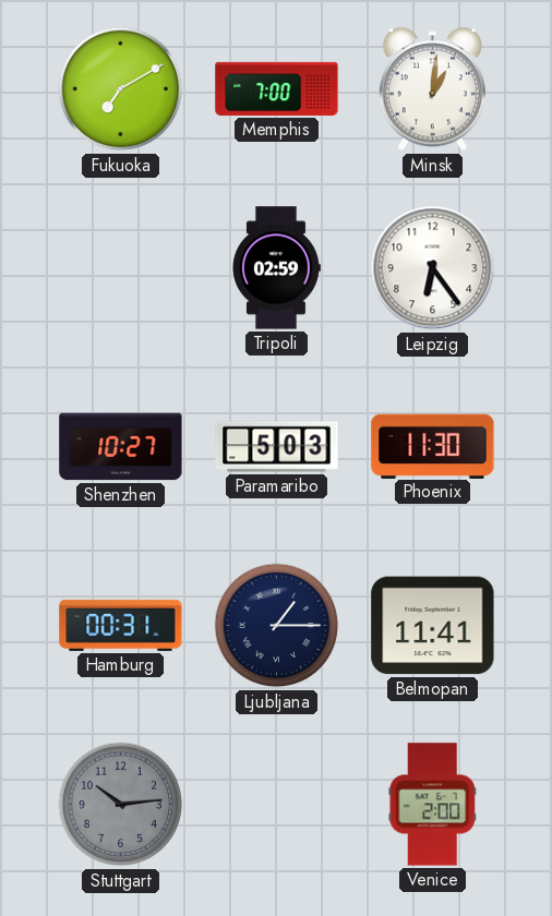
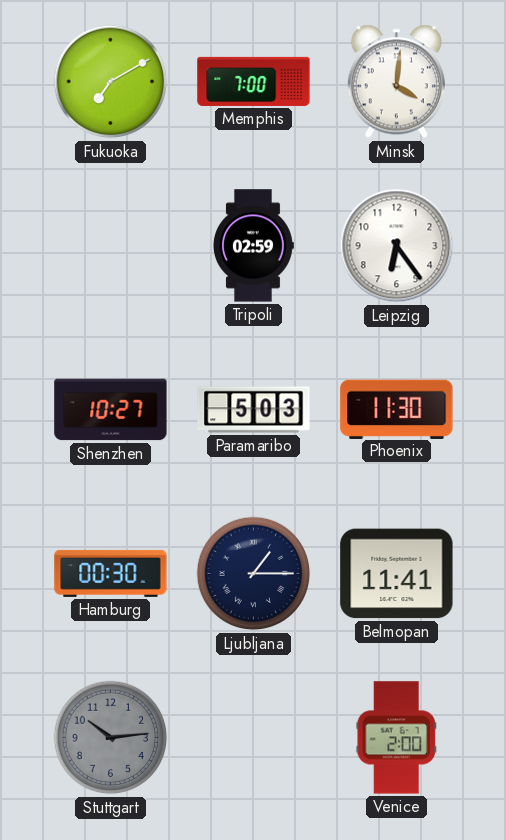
Minsk: 1:01 -> 4:01 (396, 82)
Hamburg: 00:31 -> 00:30 (111, 573)
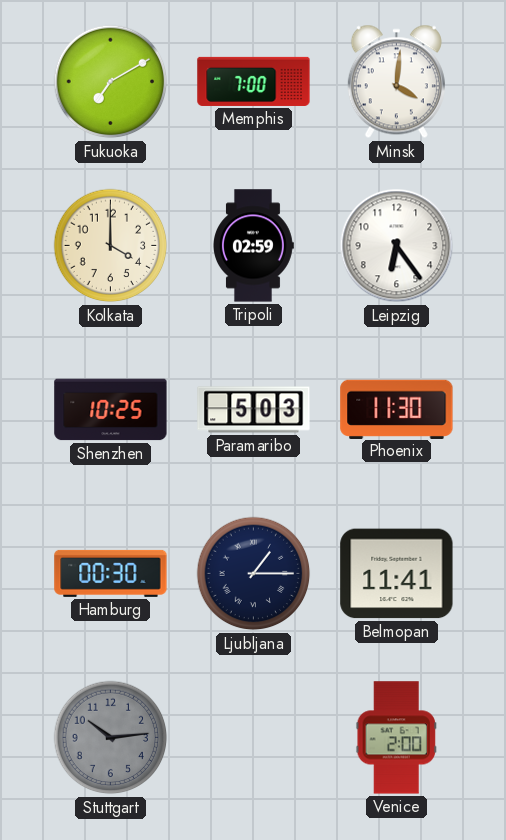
Kolkata: none -> 4:00 (111, 246)
Shenzhen: 10:27 -> 10:25 (111, 410)
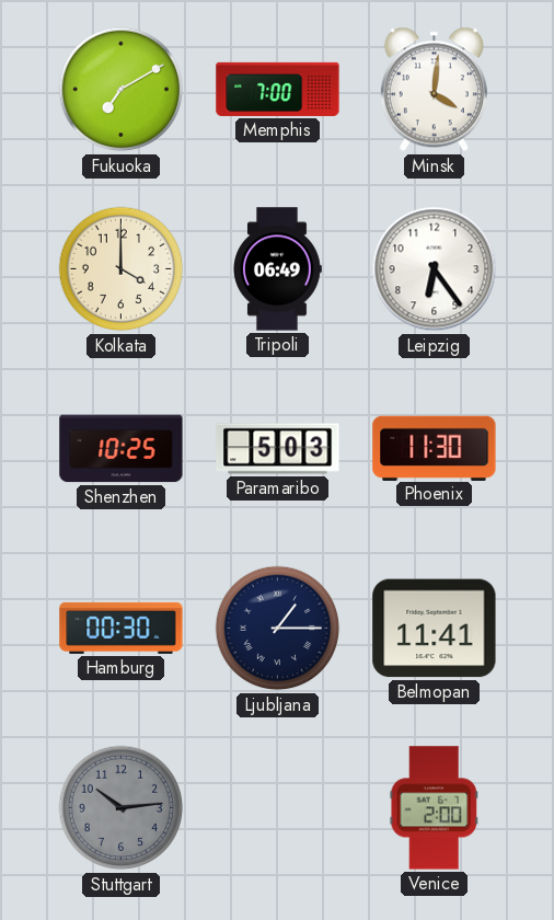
Tripoli: 02:59 -> 06:49 (278, 269)
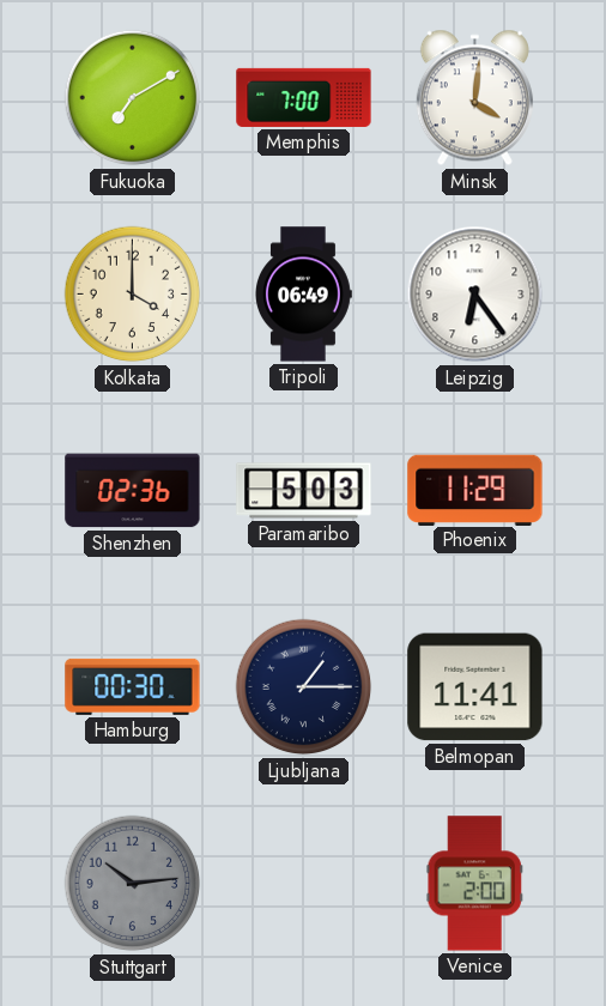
Shenzhen: 10:25 -> 02:36 (133, 491)
Phoenix: 11:30 -> 11:29 (475, 490)
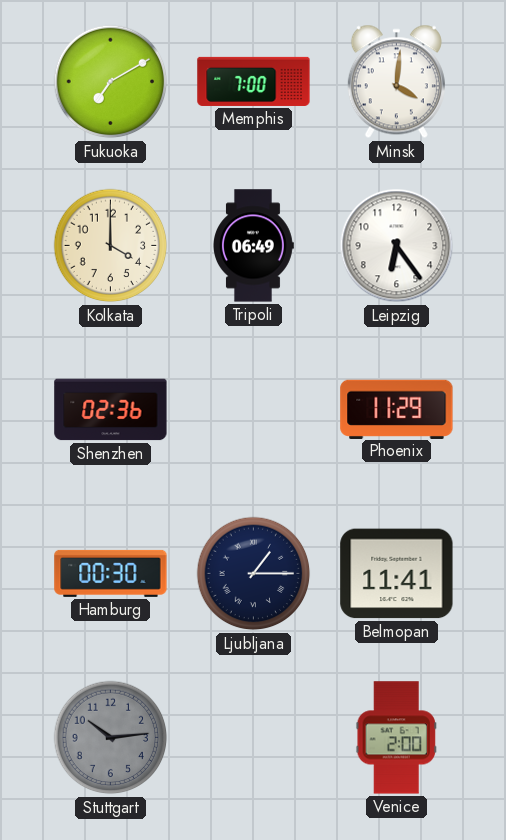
Paramaribo: 5:03 -> none (304, 491)
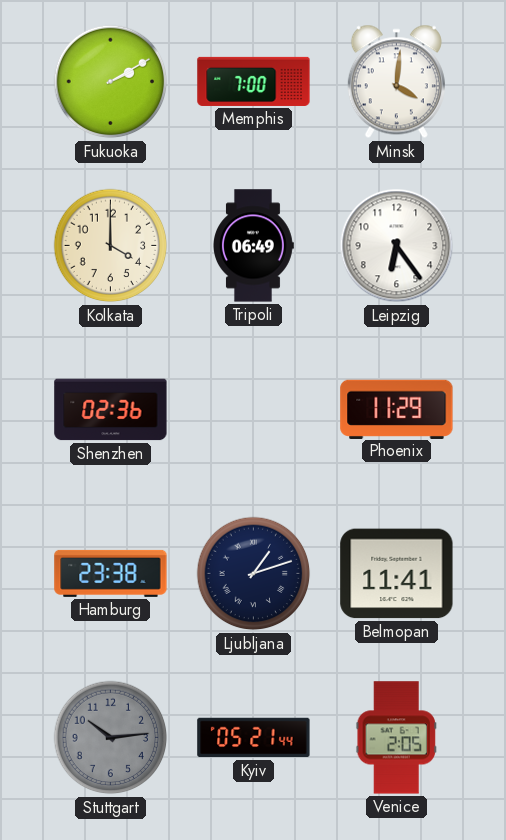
Fukuoka: 7:10 -> 2:10 (111, 82)
Hamburg: 00:30 -> 23:38 (111, 573)
Ljubljana: 1:15 -> 1:12 (254, 574)
Kyiv: none -> 05:21 (254, 738)
Venice: 2:00 -> 2:05 (396, 738)
